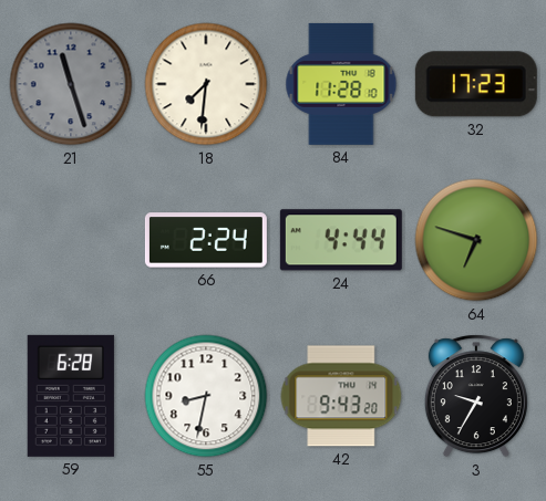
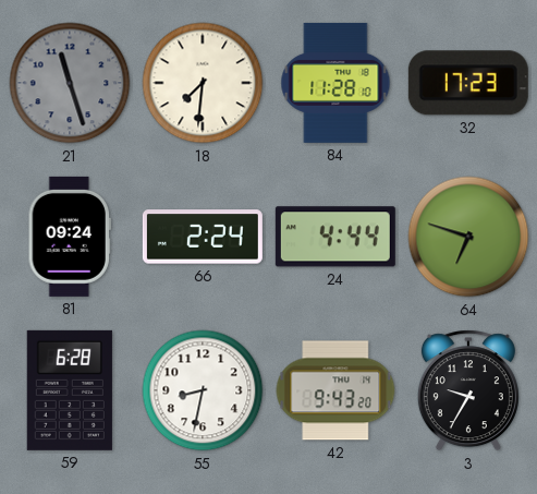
81: none -> 09:24 (70, 237)
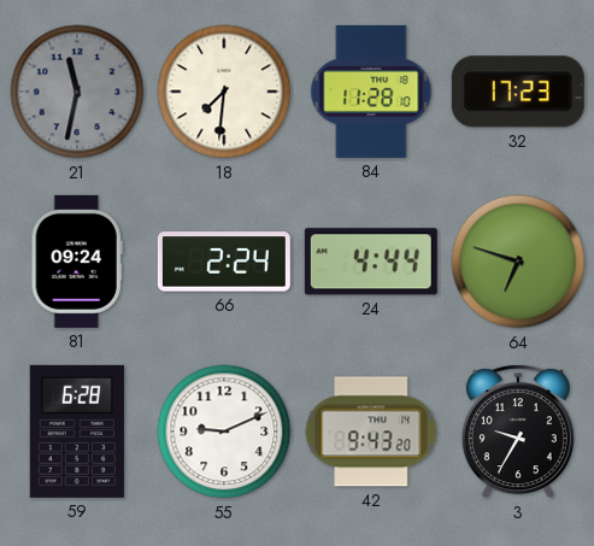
21: 11:27 -> 11:32 (77, 92)
55: 8:32 -> 9:11 (224, 431)
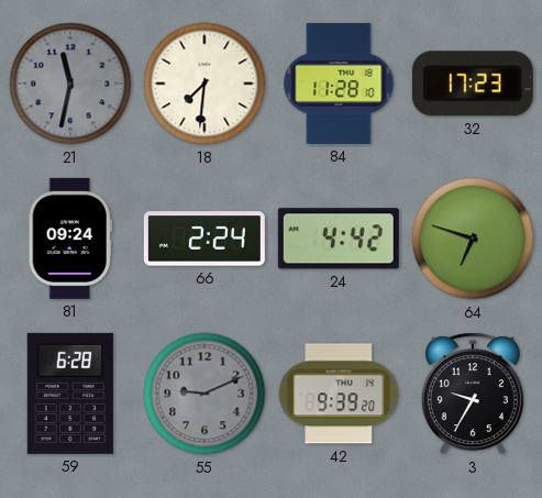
24: 4:44 -> 4:42 (339, 239)
55 dial: white -> grey (204, 394)
42: 9:43 -> 9:39 (339, 394)
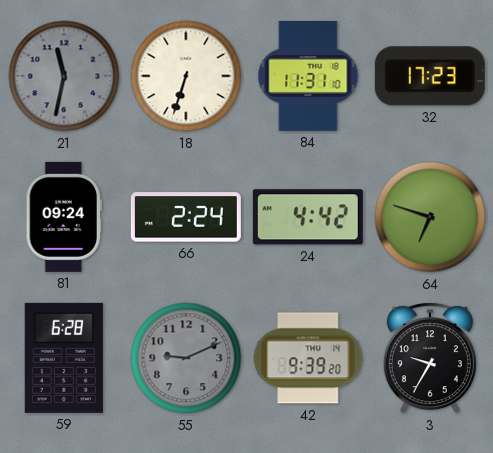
18: 7:31 -> 6:33 (186, 76)
84: 11:28 -> 11:31 (308, 76)
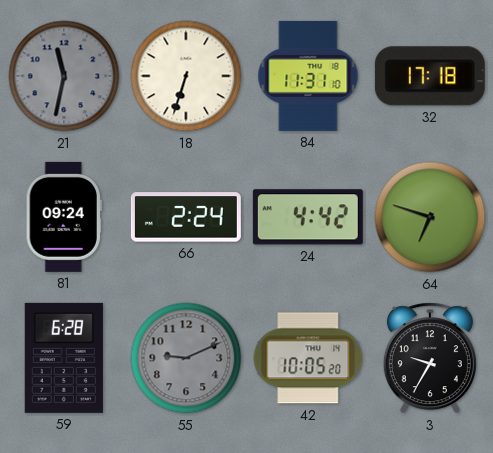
32: 17:23 -> 17:18 (430, 76)
42: 9:39 -> 10:05 (308, 358)
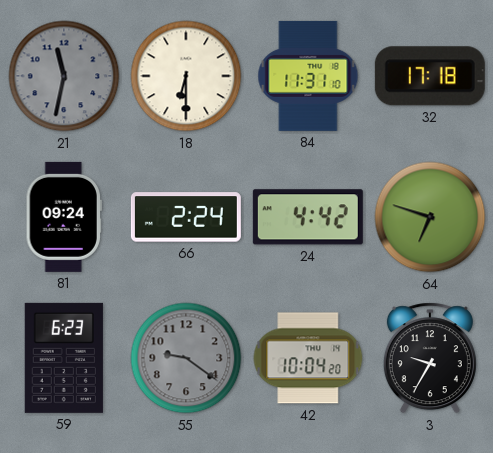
18: 6:33 -> 6:30 (186, 76)
59: 6:28 -> 6:23 (64, 358)
55: 9:11 -> 9:21 (186, 358)
42: 10:05 -> 10:04 (308, 358)
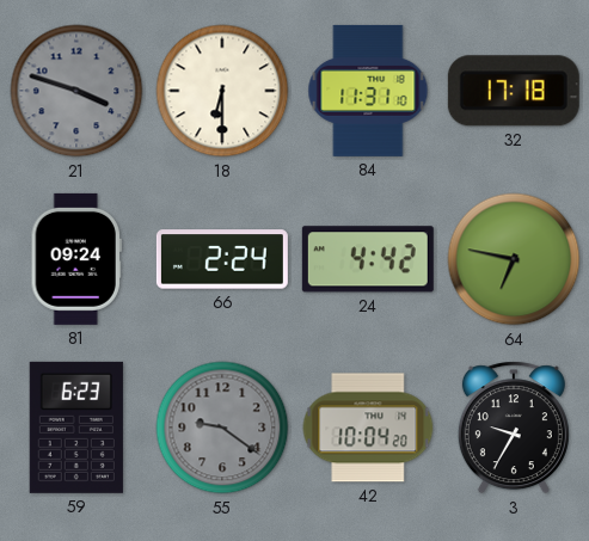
21: 11:32 -> 3:48 (76, 91)
64: 6:48 -> 6:47 (514, 259)
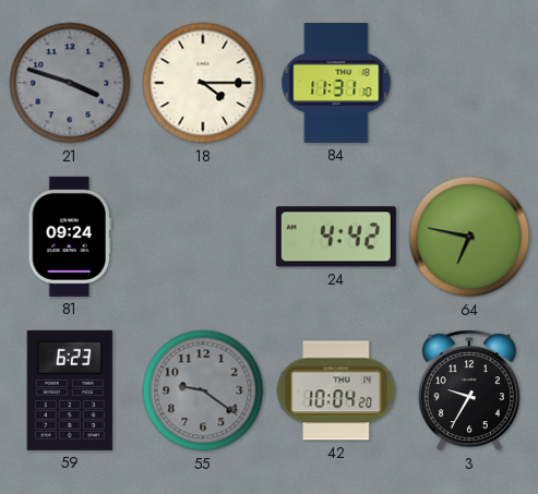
18: 6:30 -> 4:15 (203, 83)
32: 17:18 -> none (514, 91)
66: 2:24 -> none (222, 259)
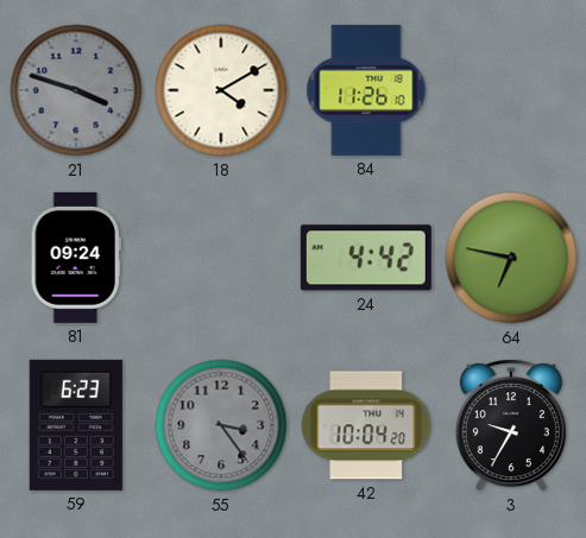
18: 4:15 -> 4:10 (221, 90)
84: 11:31 -> 11:26 (366, 90)
55: 9:21 -> 3:24 (221, 425)
